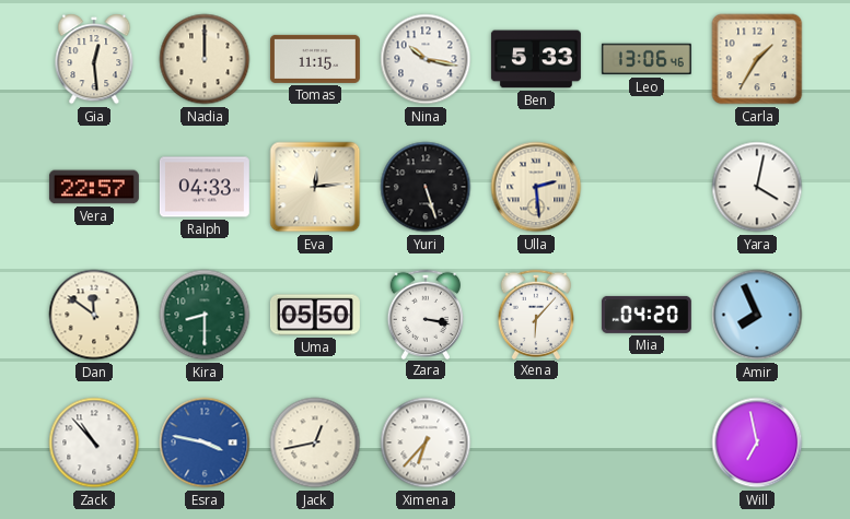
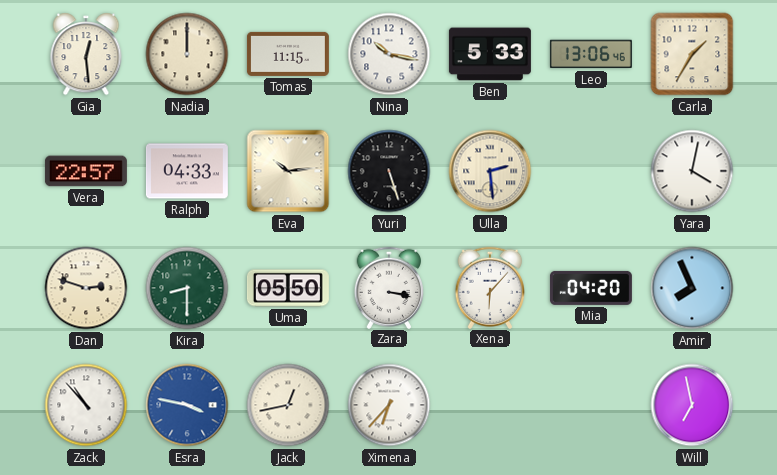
Eva: 12:14 -> 10:14 (288, 171)
Dan: 11:51 -> 2:48 (86, 288)
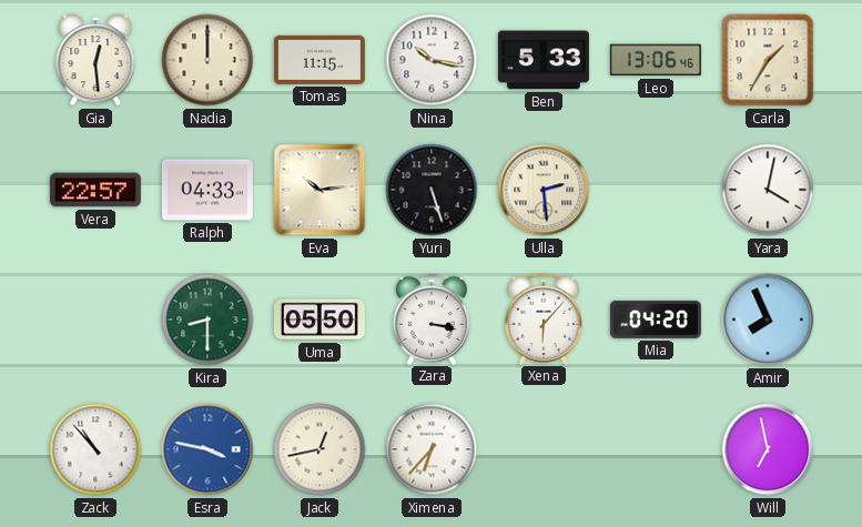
Dan: 2:48 -> none (86, 288)
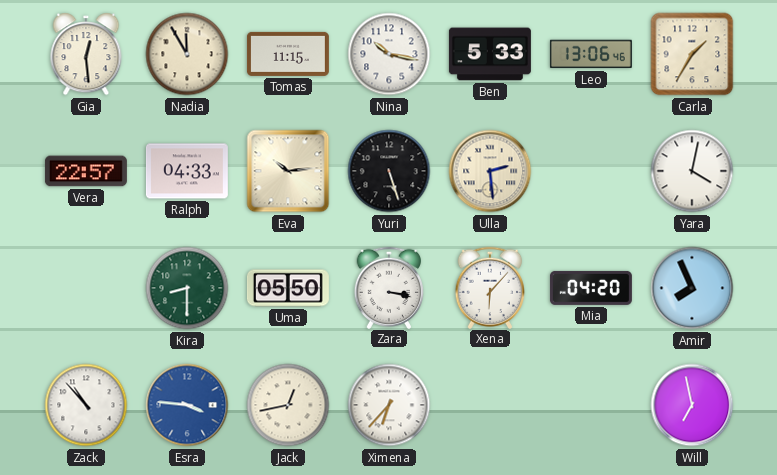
Nadia: 12:00 -> 11:55 (187, 54)
Esra: 3:47 -> 3:46 (187, 405)
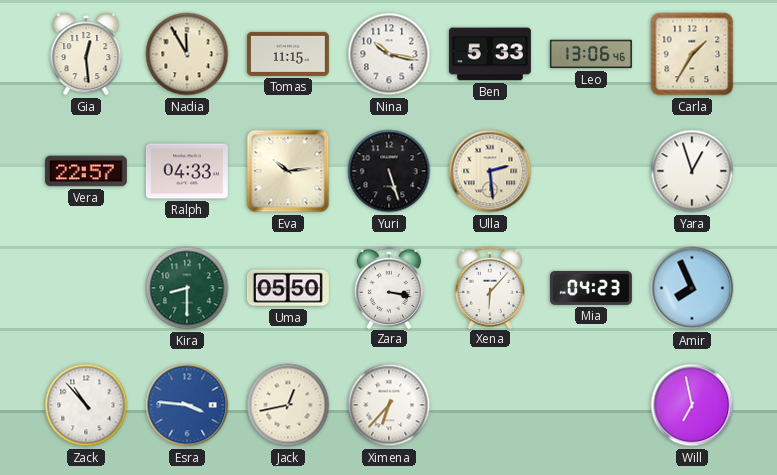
Yara: 4:02 -> 12:57 (692, 171)
Mia: 04:20 -> 04:23 (591, 288)
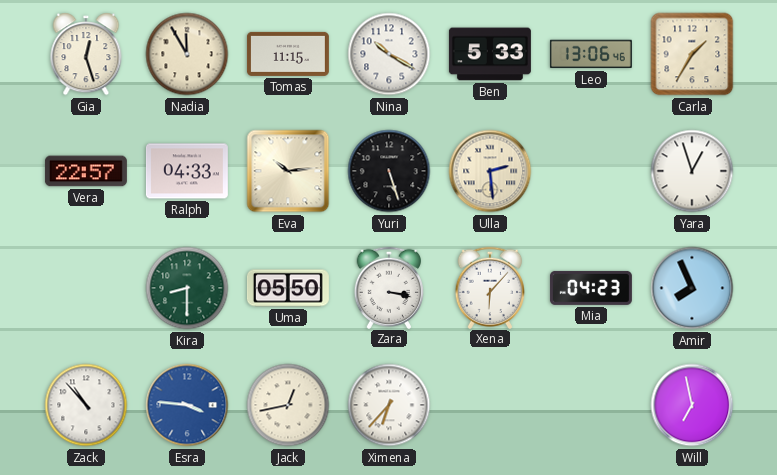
Gia: 12:29 -> 12:27 (86, 54)
Nina: 10:17 -> 10:20 (389, 54)
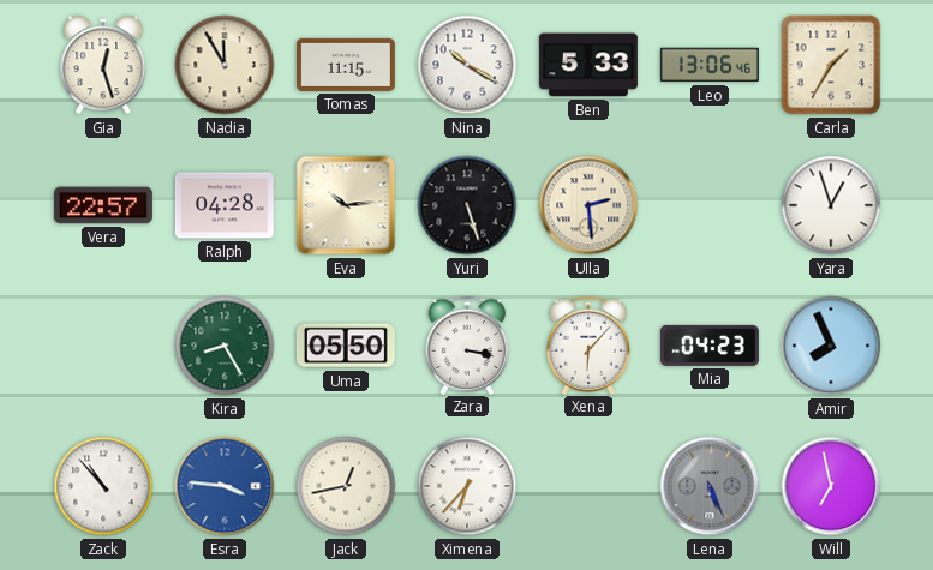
Ralph: 04:33 -> 04:28 (225, 205)
Kira: 8:30 -> 8:25 (225, 346)
Lena: none -> 5:26 (710, 486)
